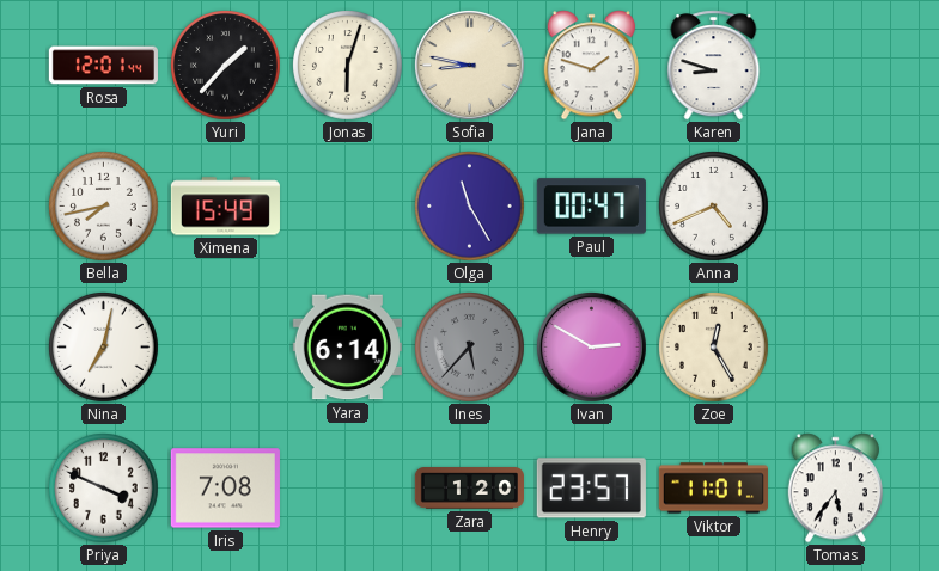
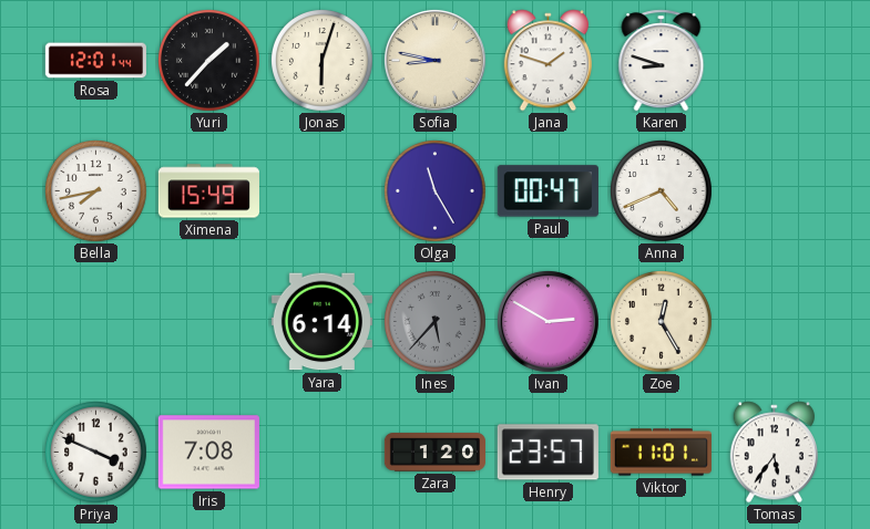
Nina: 7:02 -> none (104, 348)
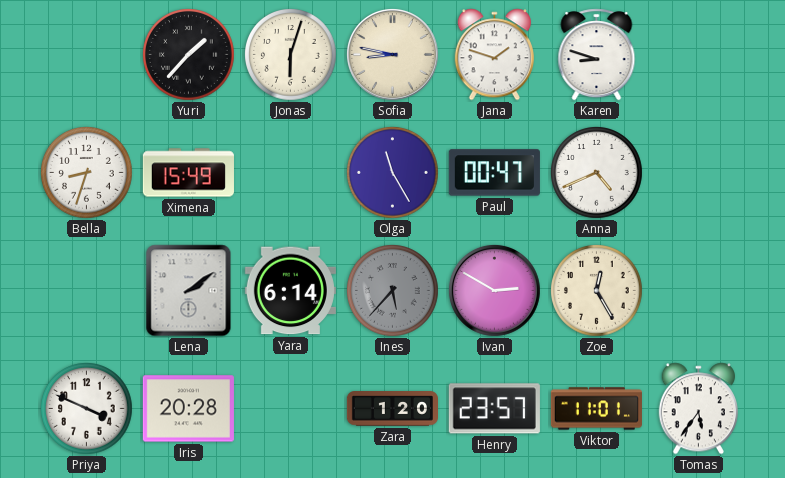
Rosa: 12:01 -> none (95, 61)
Bella: 7:43 -> 8:33 (87, 173)
Lena: none -> 2:09 (189, 291)
Iris: 7:08 -> 20:28 (188, 409)
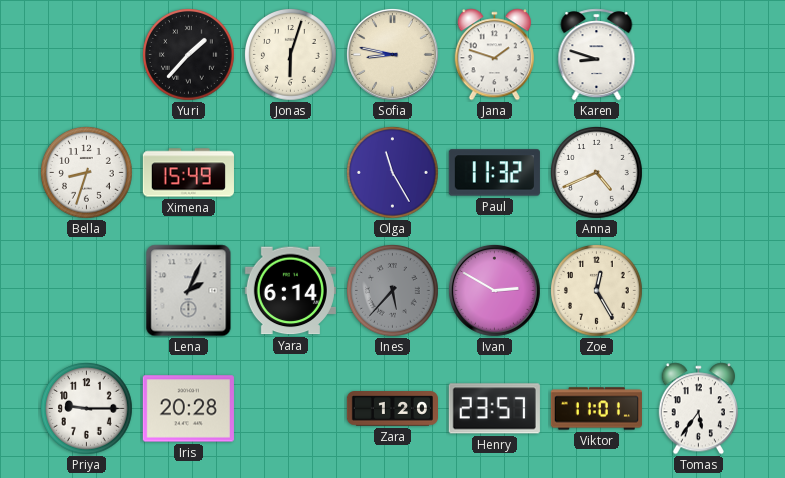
Paul: 00:47 -> 11:32 (494, 173)
Lena: 2:09 -> 2:04 (189, 291)
Priya: 3:49 -> 9:15 (87, 409)
